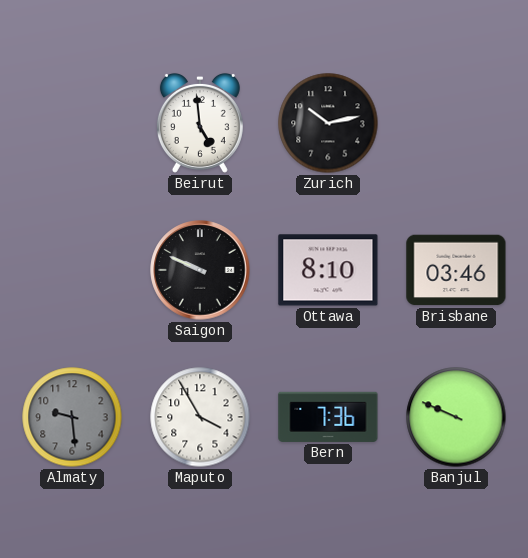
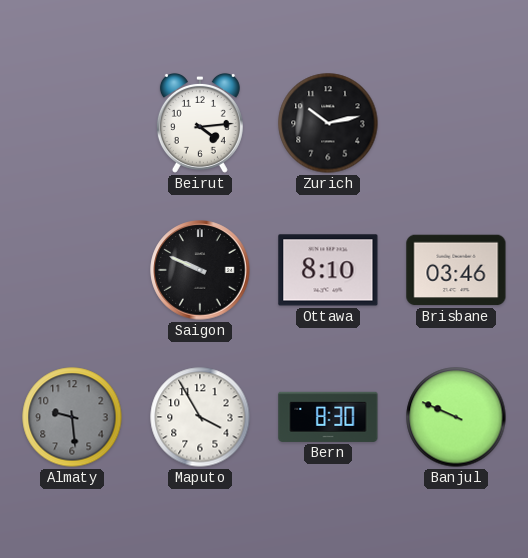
Beirut: 4:59 -> 4:14 (200, 123)
Bern: 7:36 -> 8:30 (328, 417)
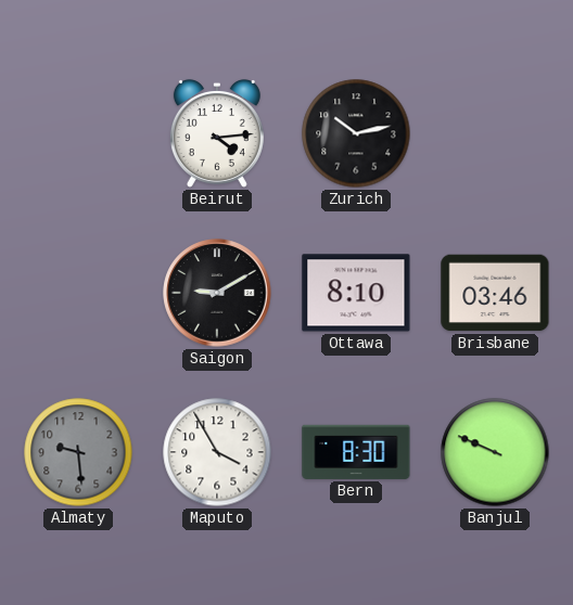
Saigon: 9:49 -> 9:10 (217, 293)
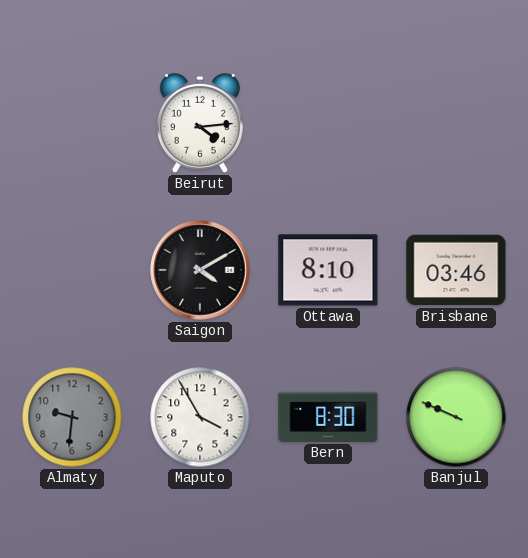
Zurich: 10:13 -> none (356, 133)
Saigon: 9:10 -> 4:10 (200, 270)
Almaty: 9:29 -> 9:31 (72, 417)
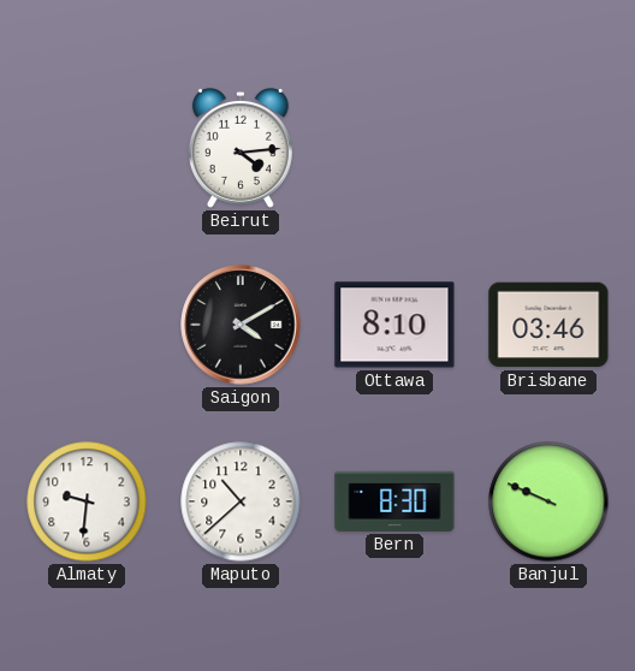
Almaty dial: grey -> white (87, 501)
Maputo: 3:55 -> 10:38 (241, 501)
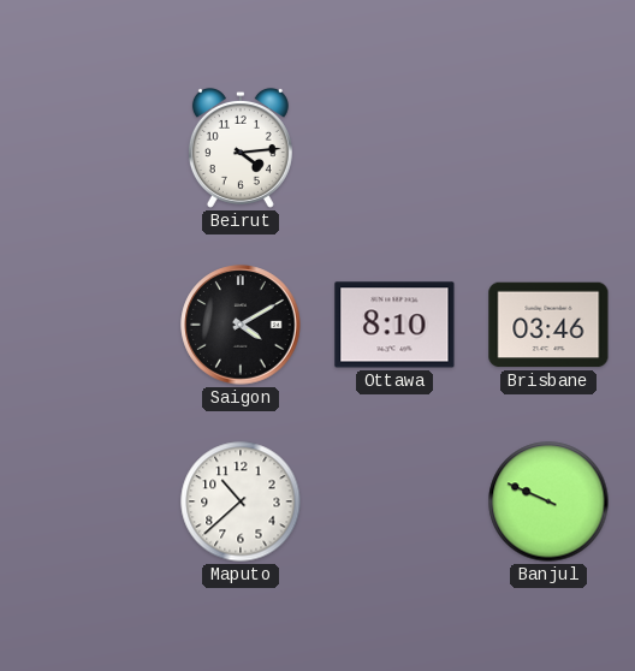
Almaty: 9:31 -> none (87, 501)
Bern: 8:30 -> none (394, 501)
